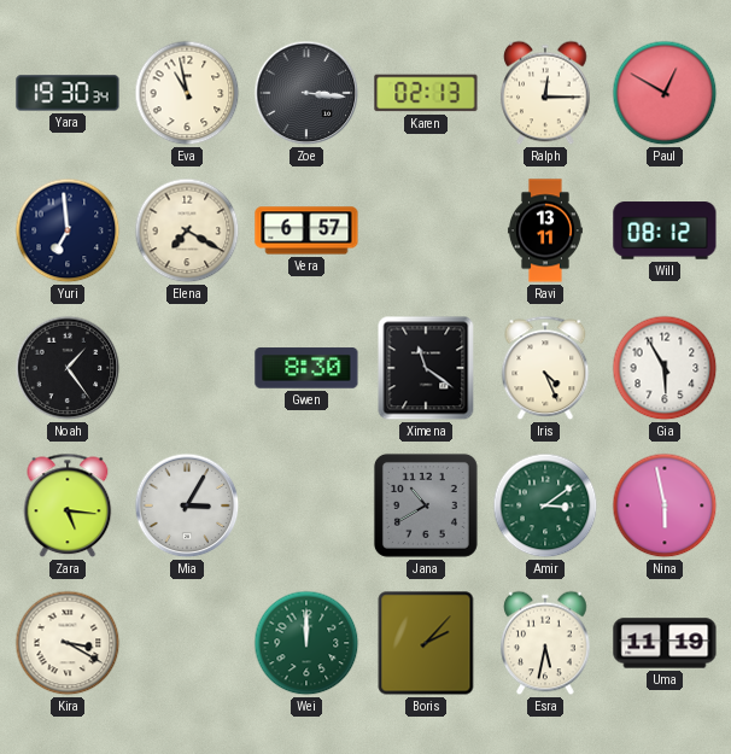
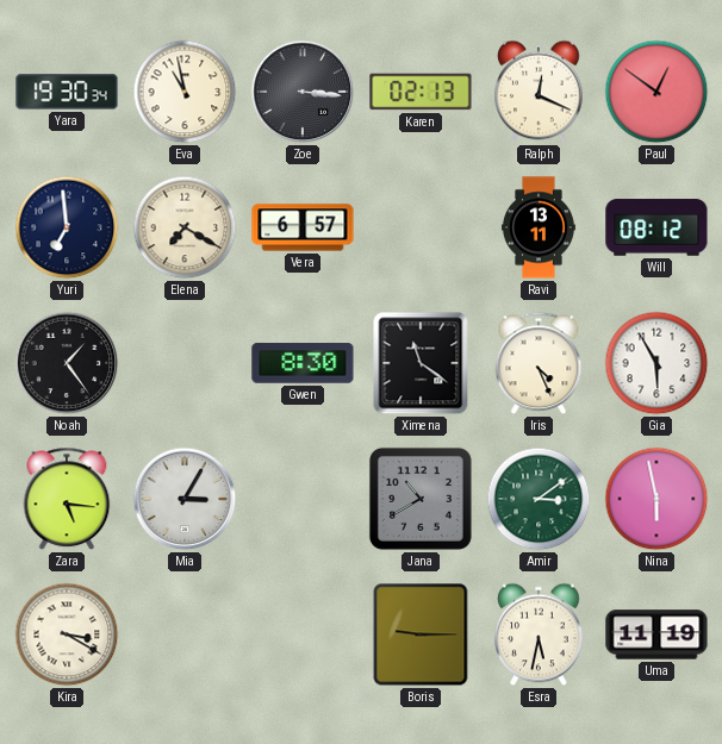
Ralph: 12:15 -> 12:19 (539, 92)
Paul: 12:50 -> 12:51 (656, 92)
Wei: 12:00 -> none (306, 643)
Boris: 2:07 -> 9:15 (421, 634)
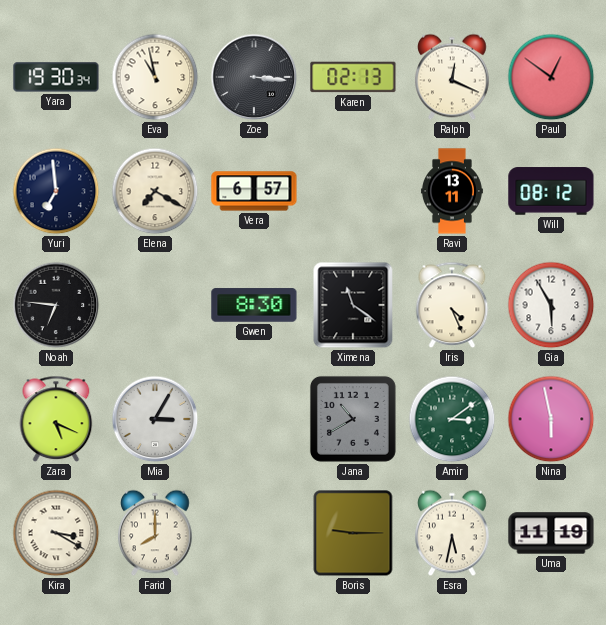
Noah: 1:24 -> 6:46 (56, 305)
Zara: 5:16 -> 5:19 (56, 419)
Farid: none -> 8:00 (155, 533)
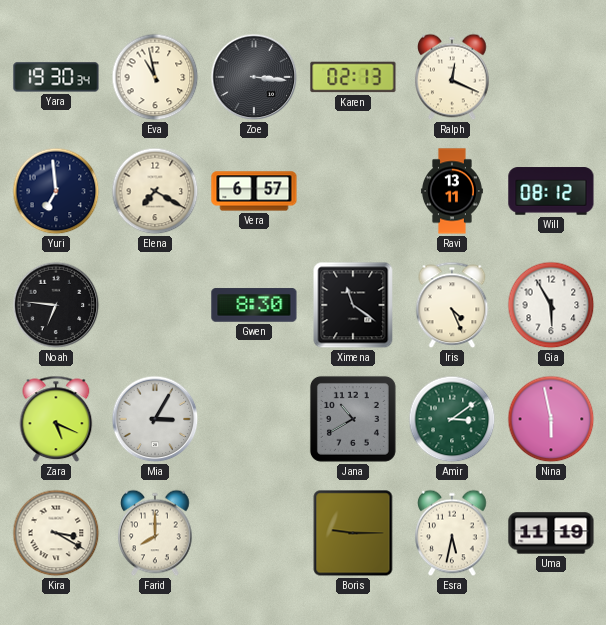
Paul: 12:51 -> none (551, 77)
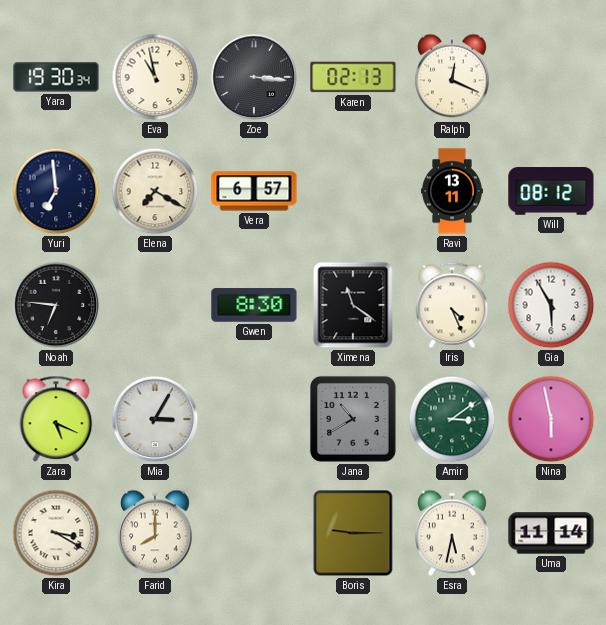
Uma: 11:19 -> 11:14 (551, 533)
